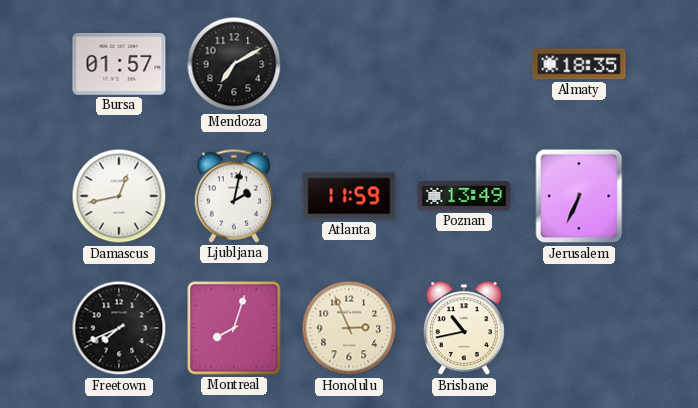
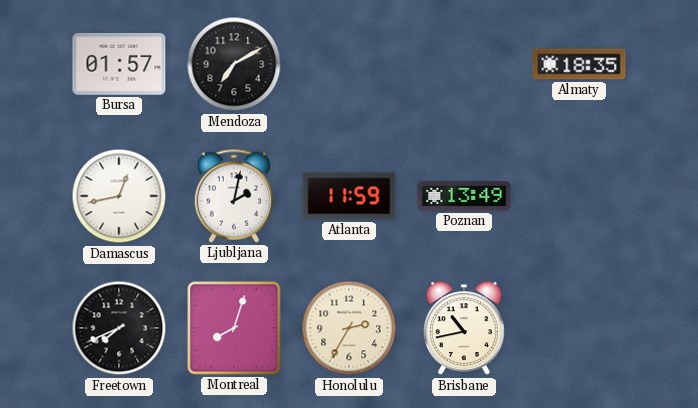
Jerusalem: 6:34 -> none (579, 196)
Honolulu: 2:56 -> 2:35 (349, 328)
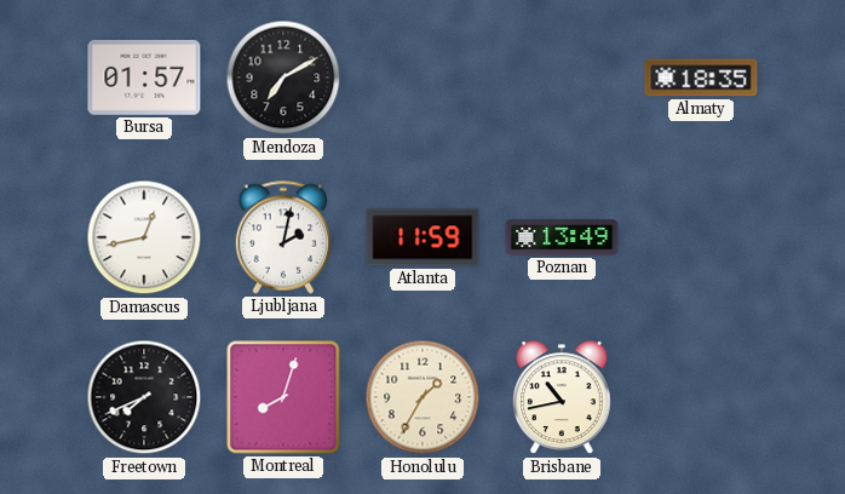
Honolulu: 2:35 -> 1:35 (422, 397)
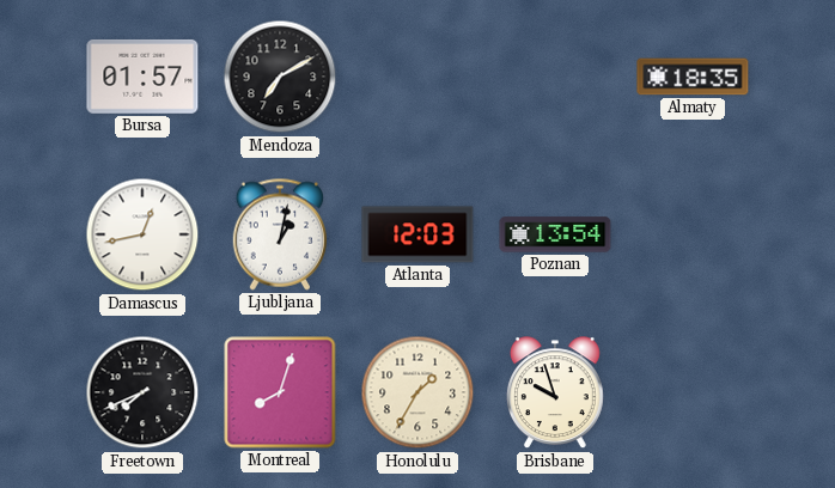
Ljubljana: 2:02 -> 1:02 (280, 234)
Atlanta: 11:59 -> 12:03 (417, 234)
Poznan: 13:49 -> 13:54 (555, 234)
Brisbane: 10:43 -> 9:57 (555, 394)
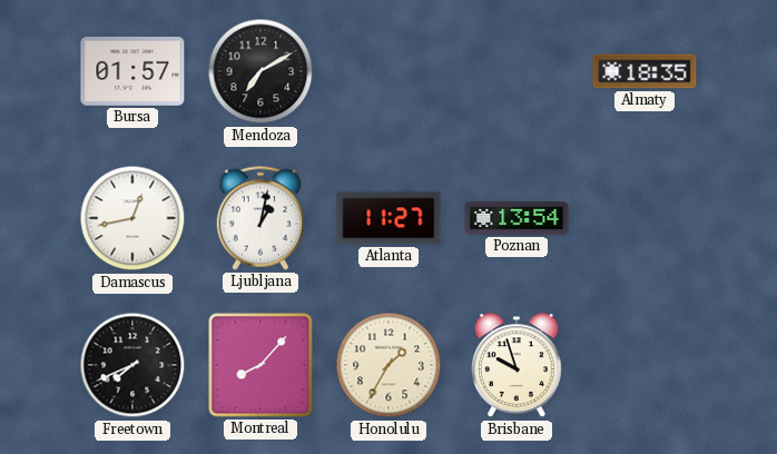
Atlanta: 12:03 -> 11:27 (389, 218)
Montreal: 8:03 -> 8:07 (260, 365)
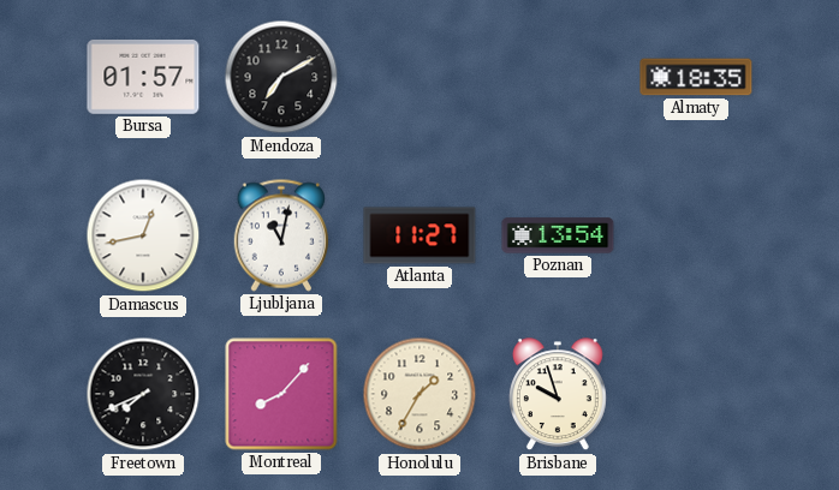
Ljubljana: 1:02 -> 11:02 (281, 235)
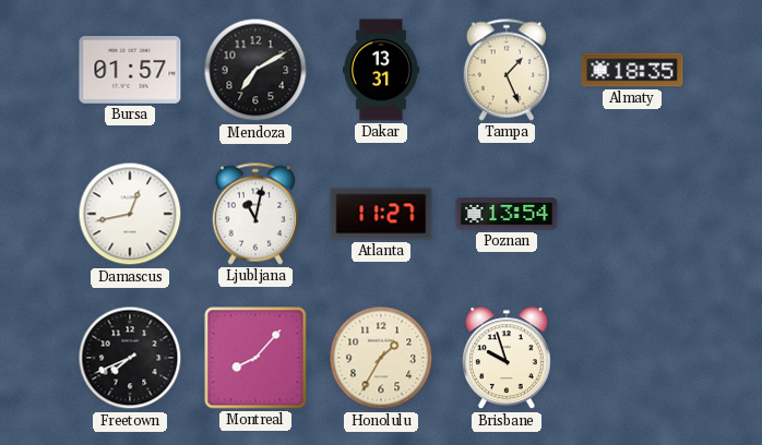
Dakar: none -> 13:31 (381, 70)
Tampa: none -> 1:26 (507, 70)
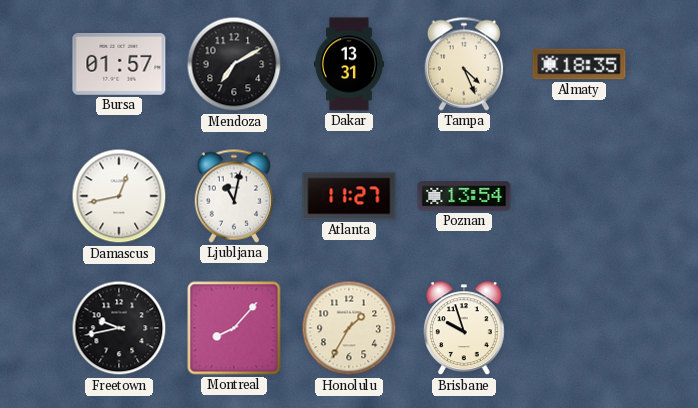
Tampa: 1:26 -> 4:26 (464, 64)
Freetown: 7:41 -> 9:43 (119, 328)
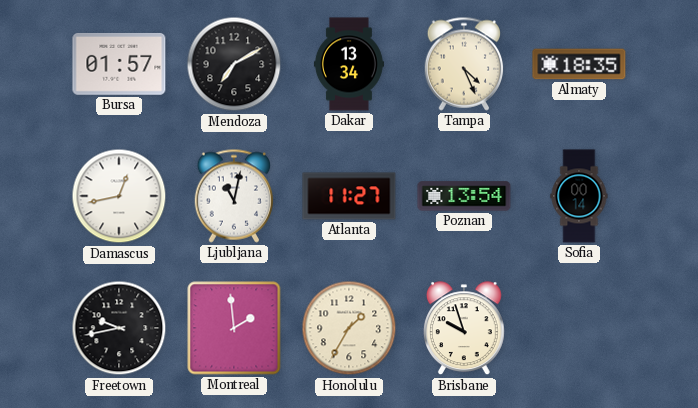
Dakar: 13:31 -> 13:34 (349, 64)
Sofia: none -> 00:14 (579, 196)
Montreal: 8:07 -> 1:59 (234, 328)
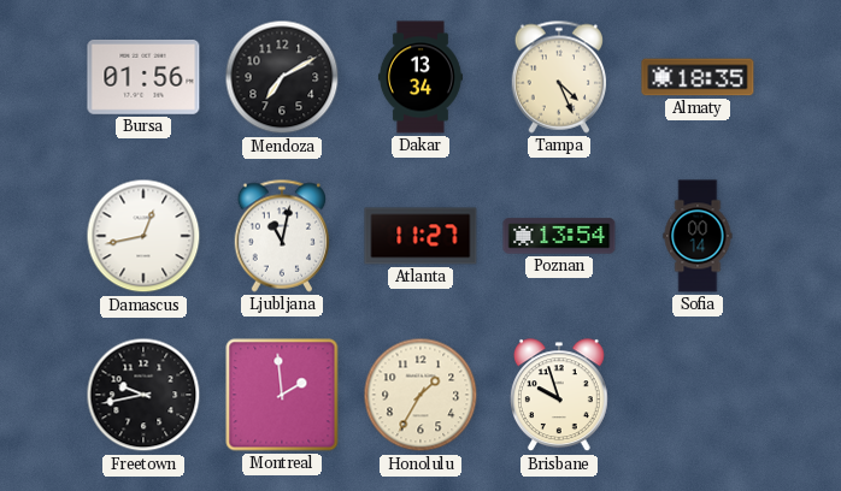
Bursa: 01:57 -> 01:56 (143, 77)
